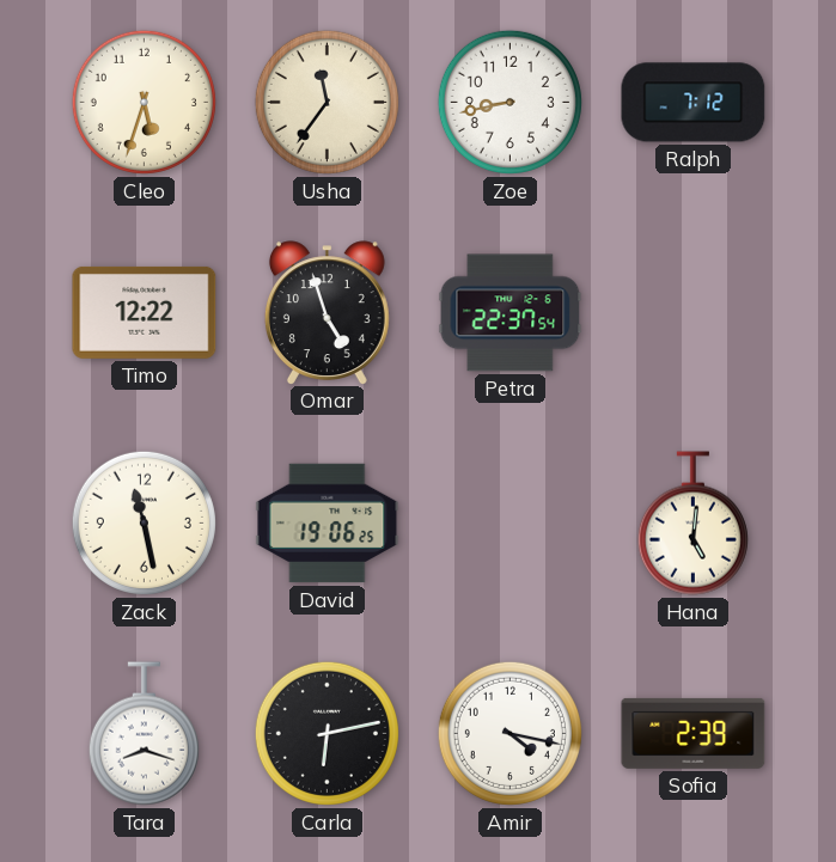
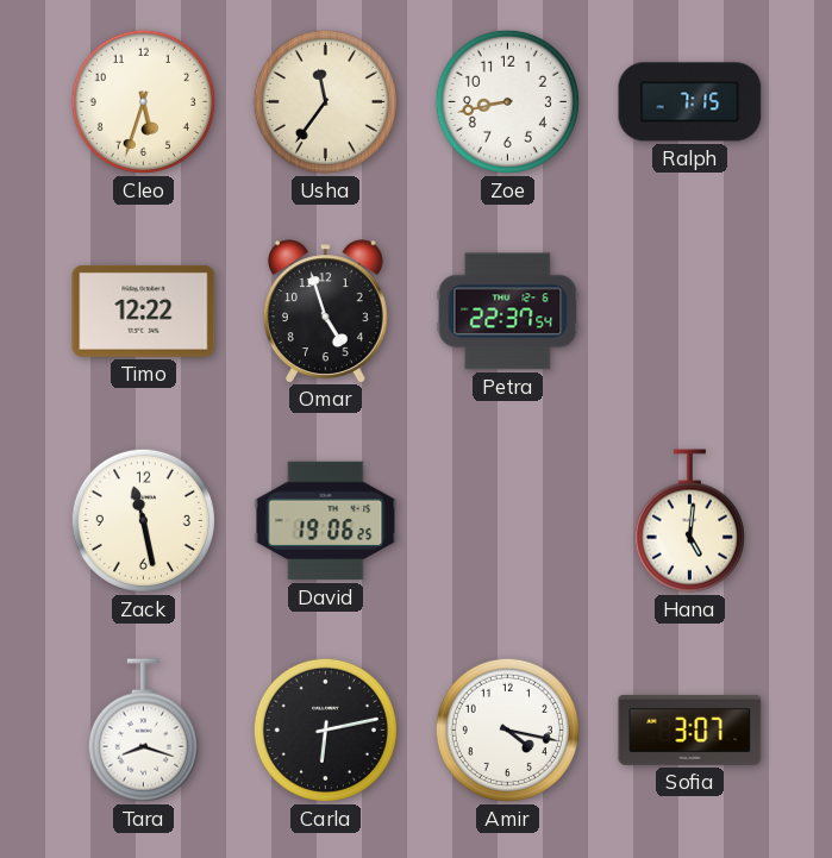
Ralph: 7:12 -> 7:15 (690, 102)
Sofia: 2:39 -> 3:07 (690, 729)
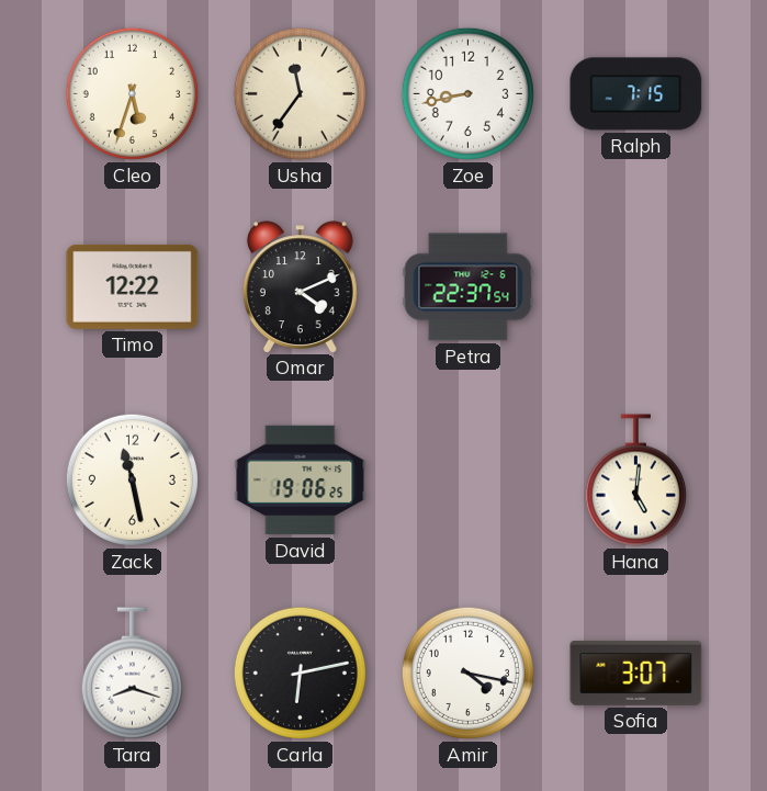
Omar: 4:57 -> 4:11 (300, 286)
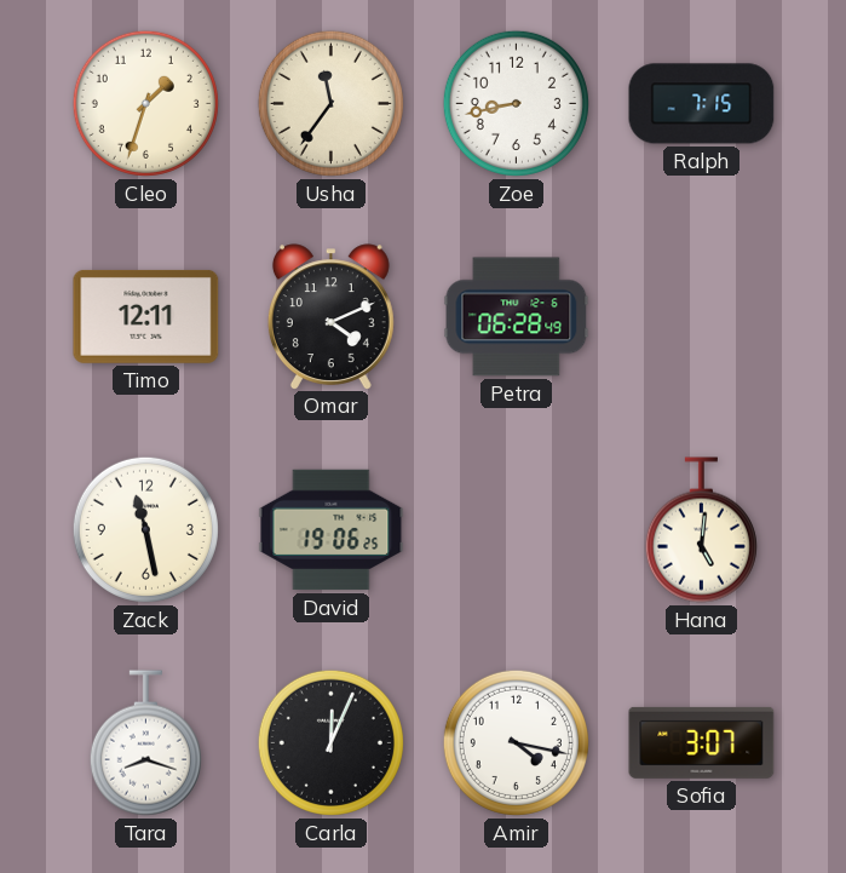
Cleo: 5:33 -> 1:33 (145, 103)
Timo: 12:22 -> 12:11 (146, 316)
Petra: 22:37 -> 06:28 (517, 317)
Carla: 6:13 -> 12:04 (330, 742)
